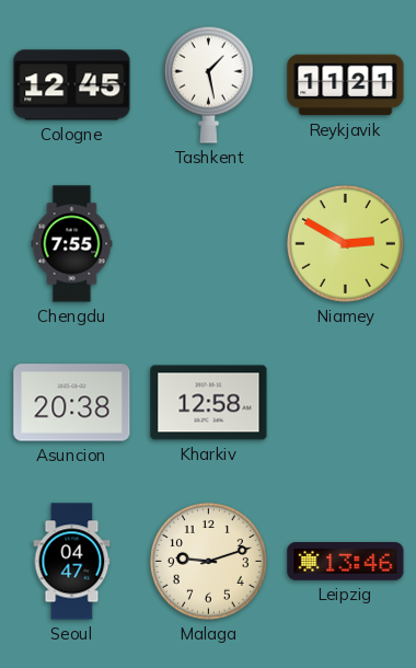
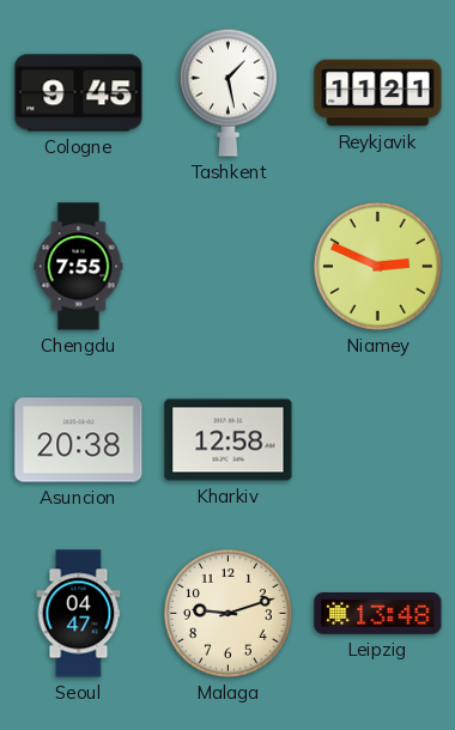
Cologne: 12:45 -> 9:45 (79, 93)
Niamey: 2:50 -> 2:49 (377, 266)
Leipzig: 13:46 -> 13:48 (378, 614)
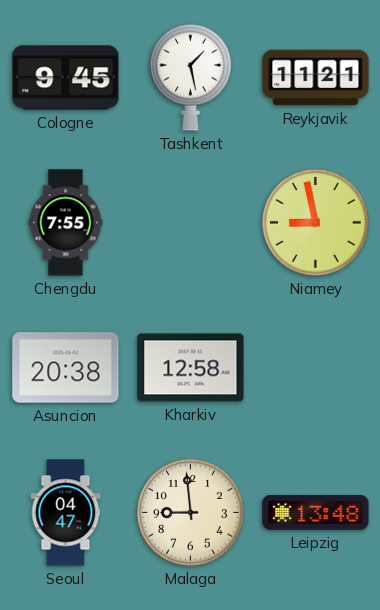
Niamey: 2:49 -> 8:58 (315, 222)
Malaga: 9:12 -> 8:59 (190, 512)
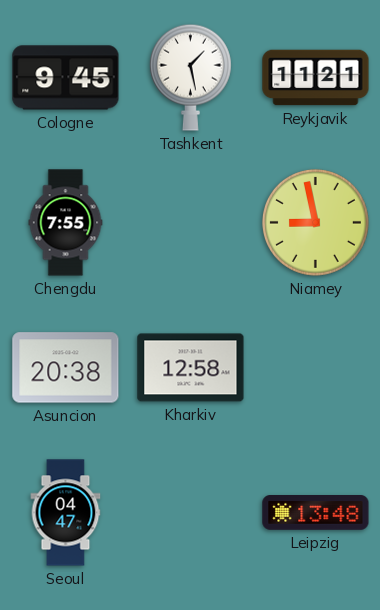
Malaga: 8:59 -> none (190, 512)
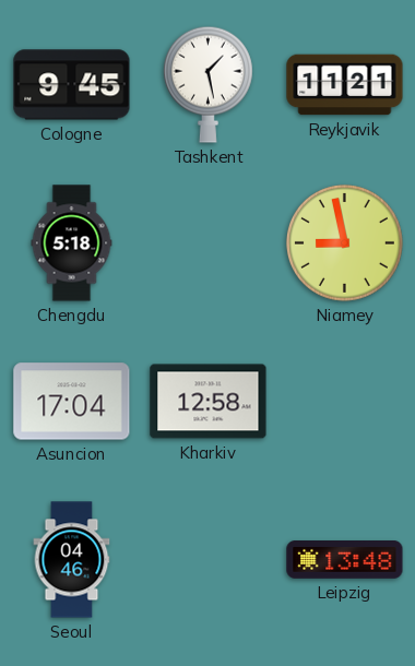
Chengdu: 7:55 -> 5:18 (72, 243)
Asuncion: 20:38 -> 17:04 (72, 402)
Seoul: 04:47 -> 04:46 (72, 560)
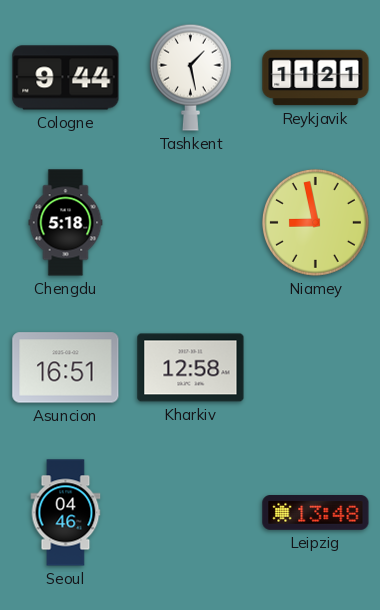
Cologne: 9:45 -> 9:44 (66, 78)
Asuncion: 17:04 -> 16:51 (66, 368)
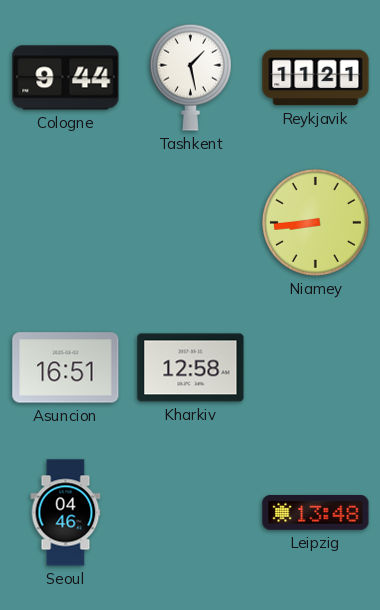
Chengdu: 5:18 -> none (66, 223)
Niamey: 8:58 -> 8:44 (315, 222)
